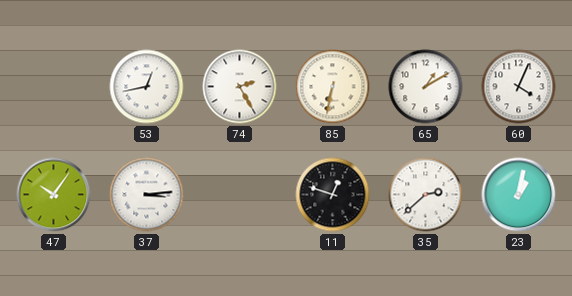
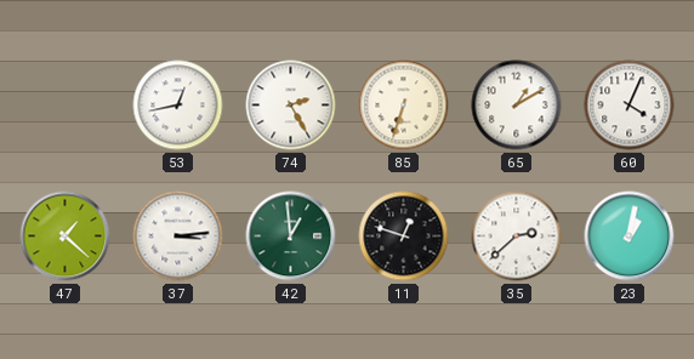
85: 6:32 -> 6:33 (404, 106)
47: 10:06 -> 1:22 (66, 237)
42: none -> 12:59 (291, 237)
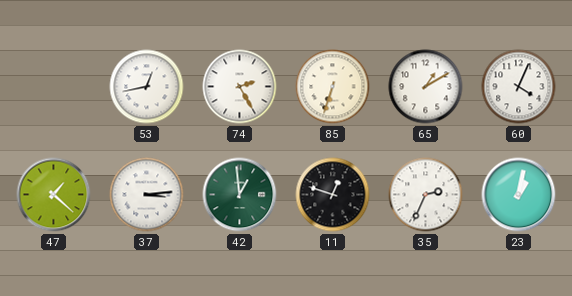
35: 2:38 -> 2:34 (426, 195)
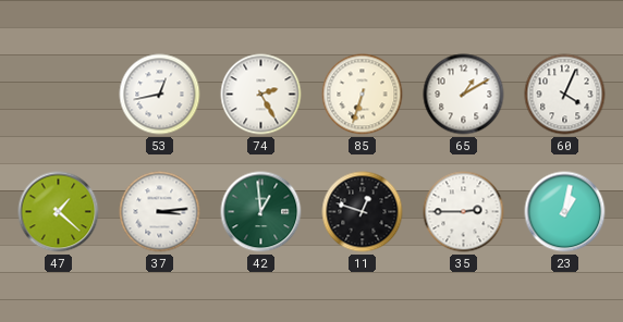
35: 2:34 -> 2:45 (464, 212)
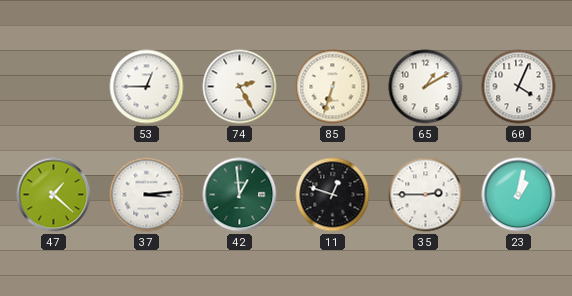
53: 12:43 -> 12:45 (147, 87)
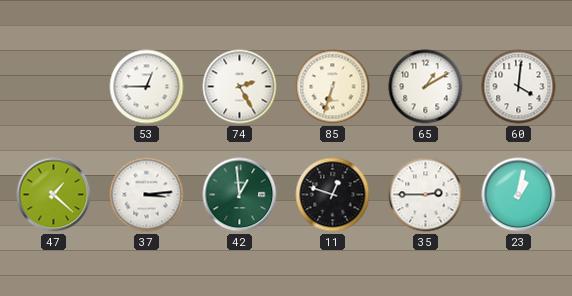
60: 4:04 -> 4:01 (519, 87)
